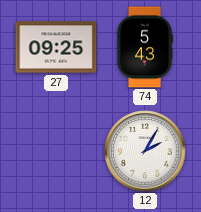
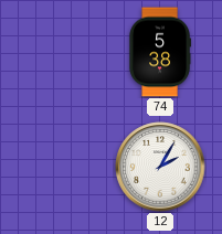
27: 09:25 -> none (56, 47)
74: 5:43 -> 5:38 (160, 52)
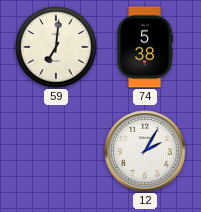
59: none -> 7:01 (56, 47)
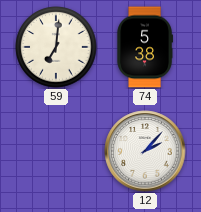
12: 2:05 -> 2:07 (145, 151)
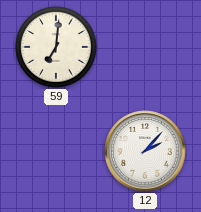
74: 5:38 -> none (145, 47)
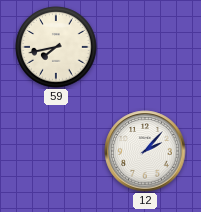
59: 7:01 -> 7:43 (56, 47)
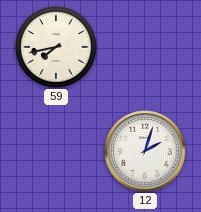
12: 2:07 -> 2:03 (145, 151)
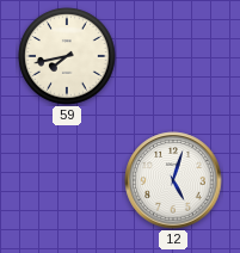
12: 2:03 -> 5:03 (173, 180)
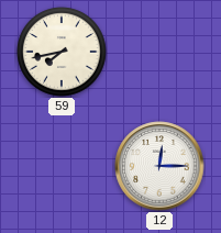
12: 5:03 -> 12:15 (159, 166)
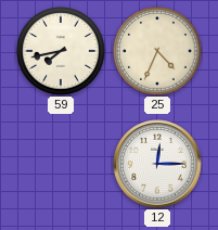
25: none -> 4:34 (157, 51)
